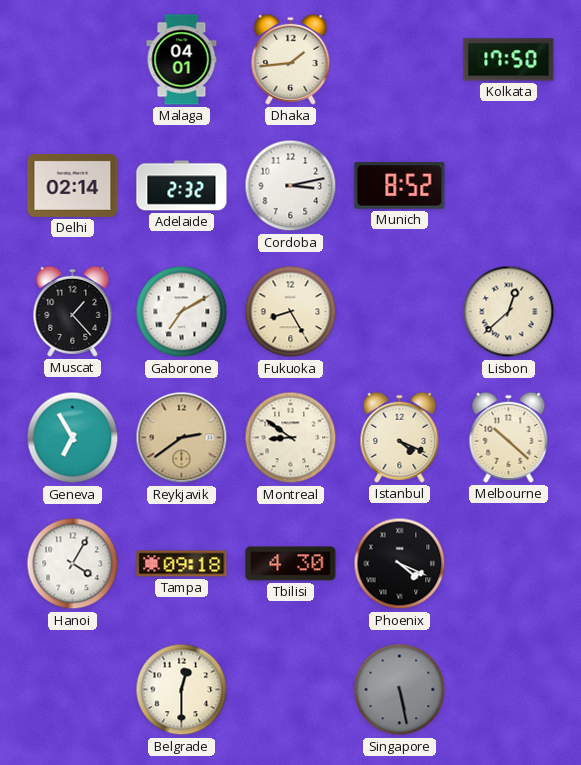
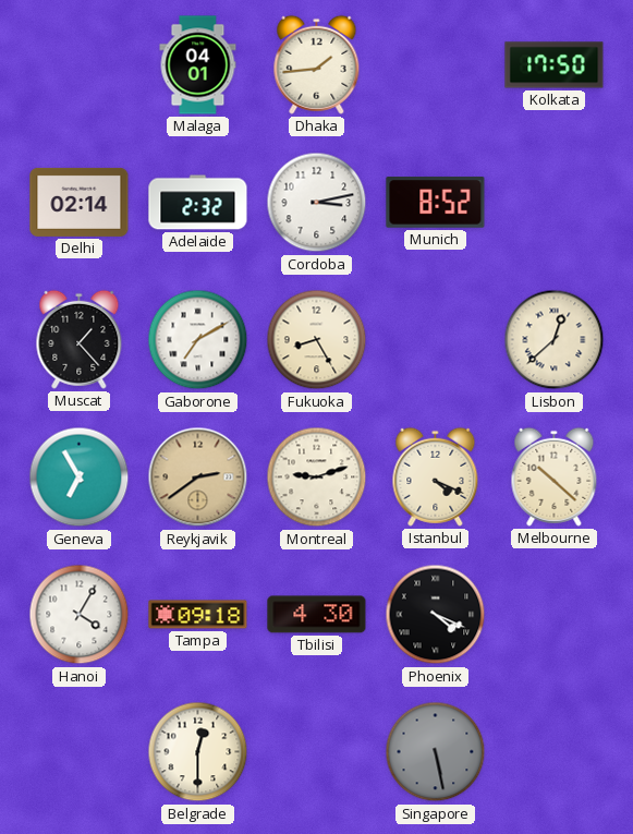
Montreal: 8:51 -> 9:12 (317, 478)
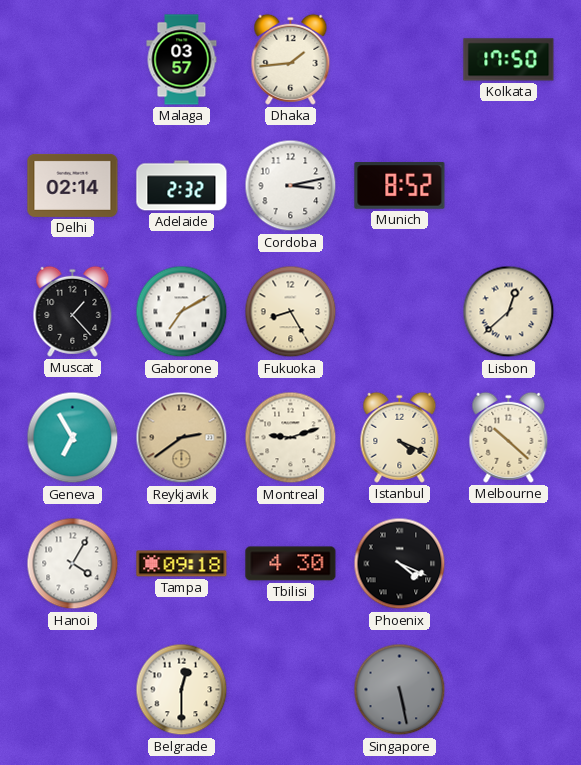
Malaga: 04:01 -> 03:57 (182, 60)
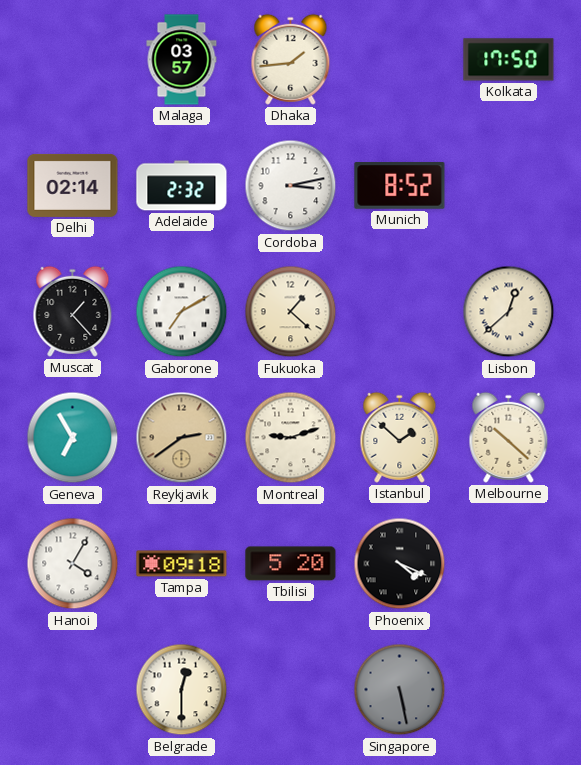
Fukuoka: 8:25 -> 1:22 (291, 312)
Istanbul: 4:19 -> 1:52 (400, 437)
Tbilisi: 4:30 -> 5:20 (291, 564)
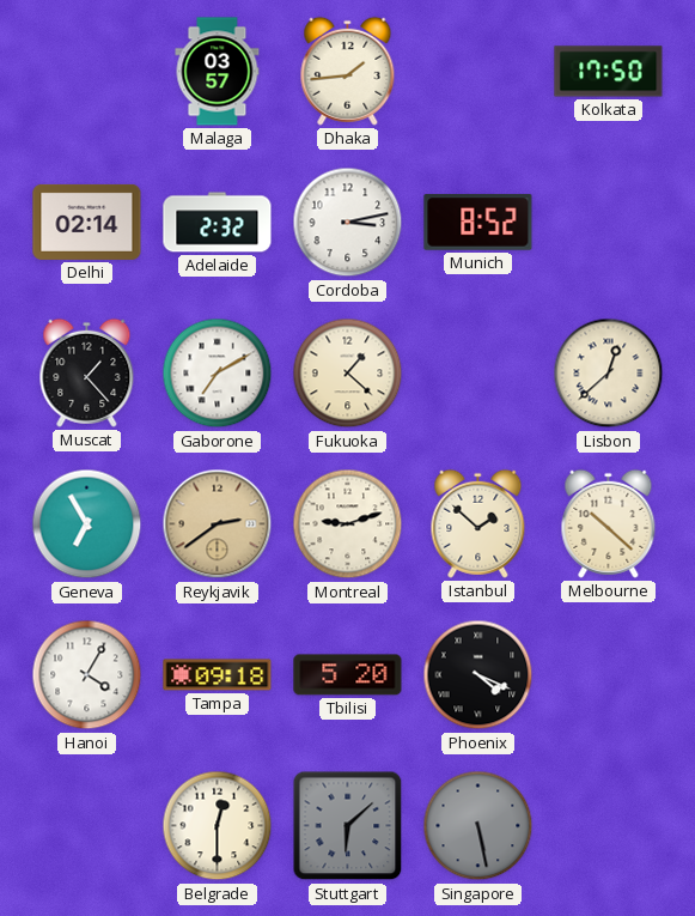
Stuttgart: none -> 6:08 (348, 826)
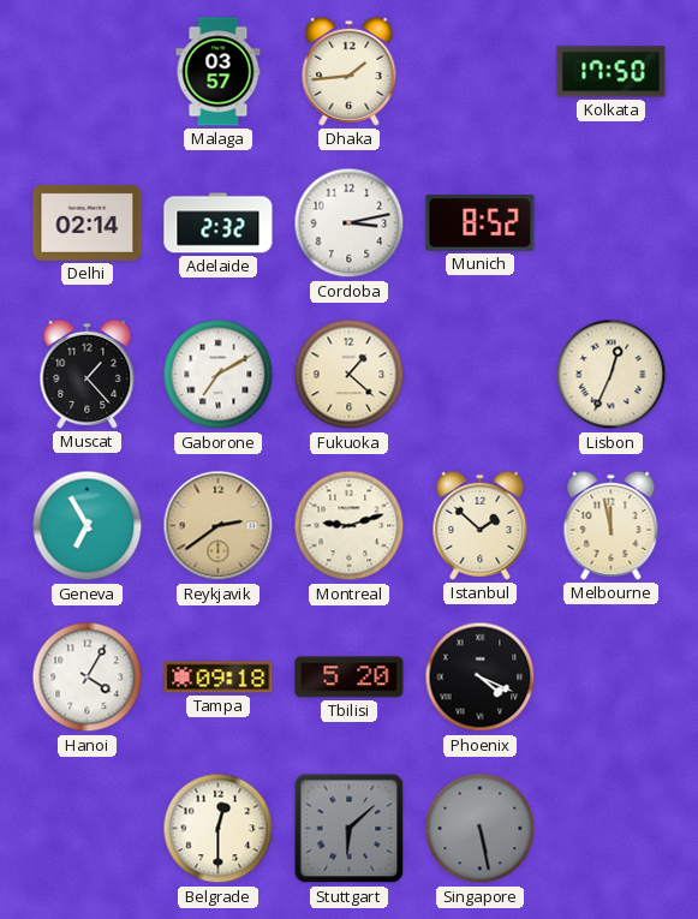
Lisbon: 12:38 -> 12:34 (612, 375)
Melbourne: 10:22 -> 11:58 (612, 525)
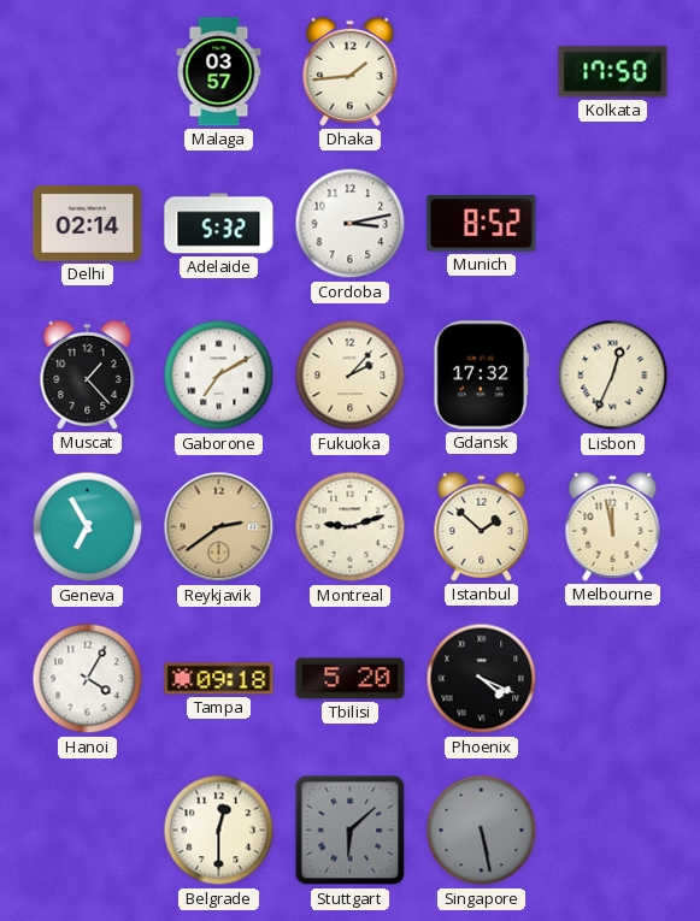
Adelaide: 2:32 -> 5:32 (219, 224)
Fukuoka: 1:22 -> 2:07 (351, 376)
Gdansk: none -> 17:32 (482, 376)
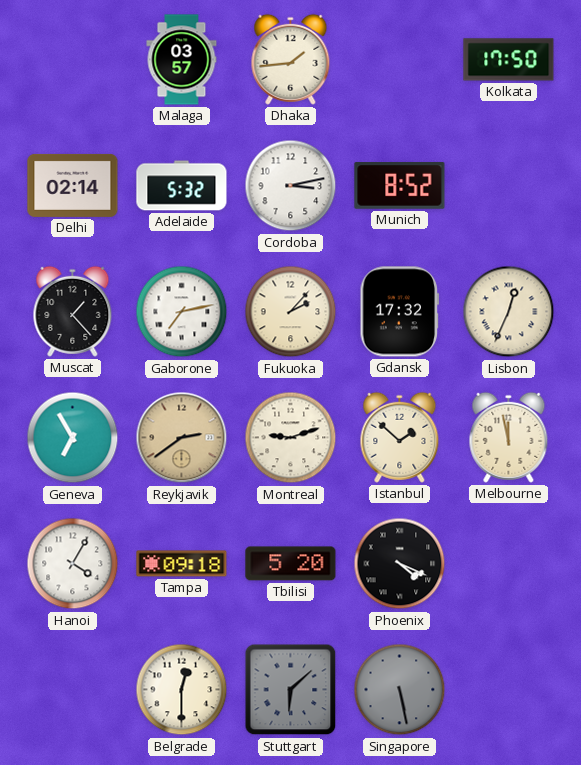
Gaborone: 7:10 -> 7:13 (182, 312)
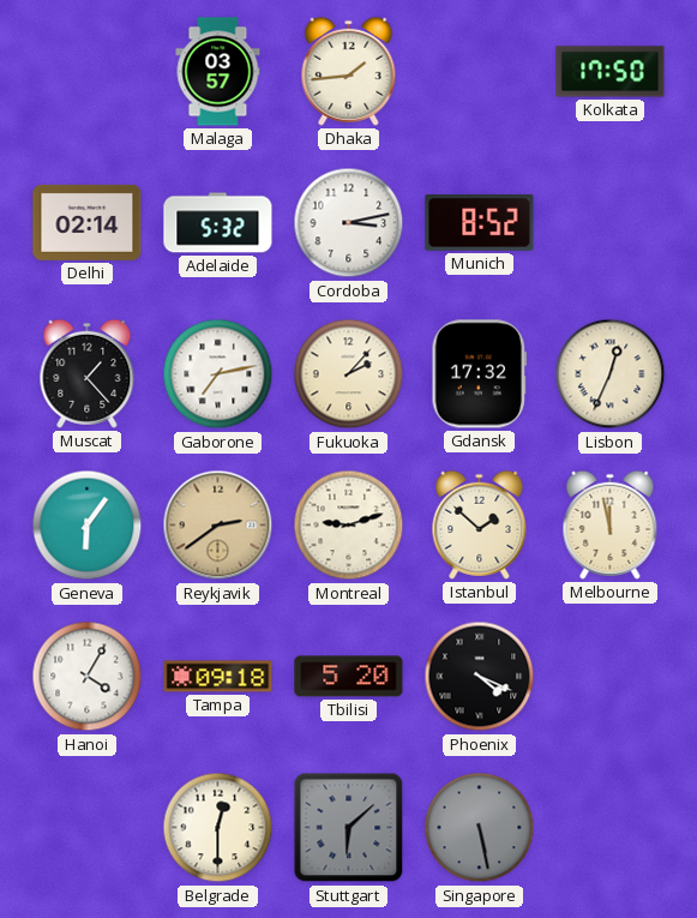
Geneva: 6:55 -> 6:06 (88, 526)
